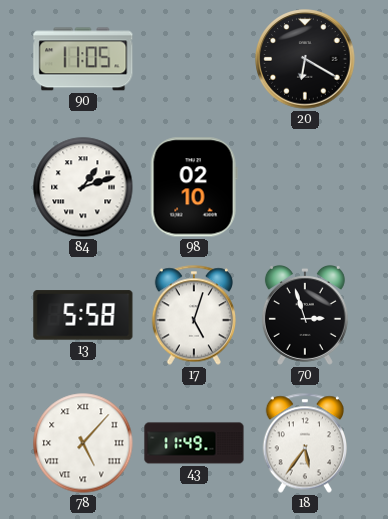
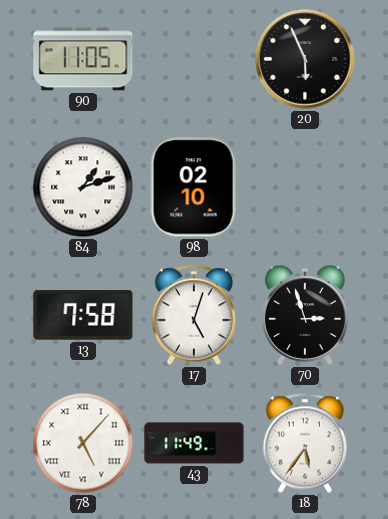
20: 6:20 -> 5:56 (305, 59)
13: 5:58 -> 7:58 (83, 315)
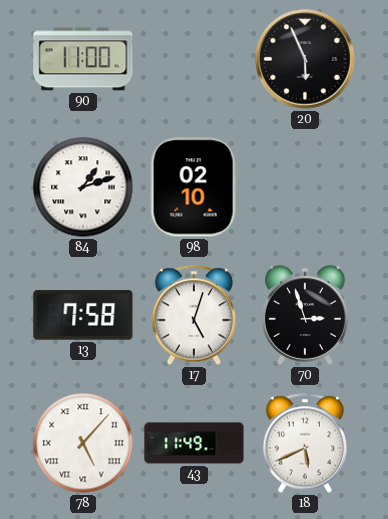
90: 11:05 -> 11:00 (83, 59)
18: 5:36 -> 5:41 (304, 443)
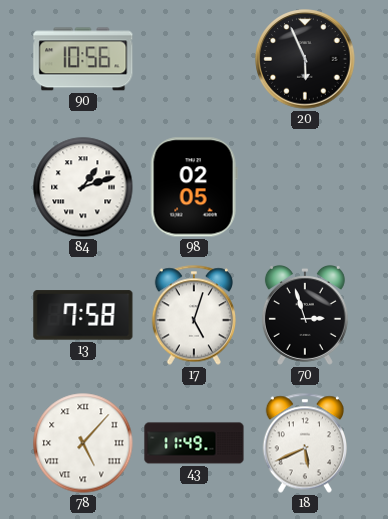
90: 11:00 -> 10:56 (83, 59)
98: 02:10 -> 02:05 (194, 187)
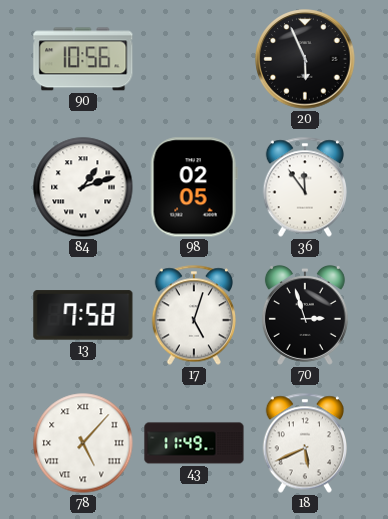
36: none -> 11:54 (304, 187)
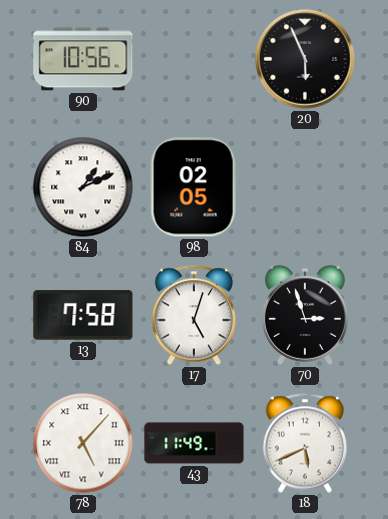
84: 1:12 -> 1:11 (83, 187)
36: 11:54 -> none (304, 187)
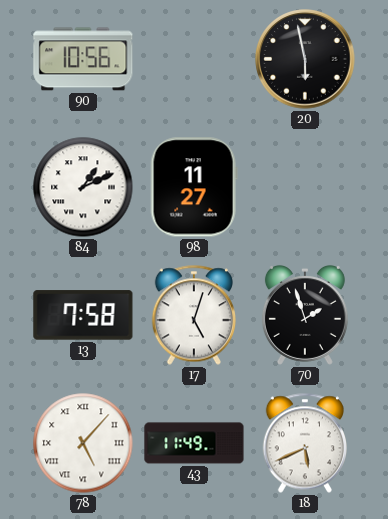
20: 5:56 -> 5:58 (305, 59)
98: 02:05 -> 11:27 (194, 187)
70: 2:57 -> 1:57 (305, 315)
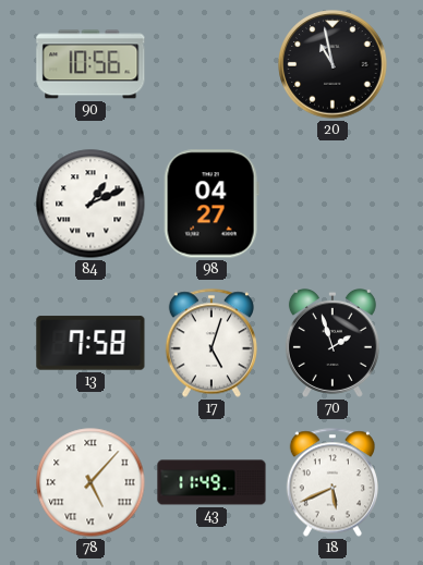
20: 5:58 -> 10:58 (333, 64)
98: 11:27 -> 04:27 (211, 204)
